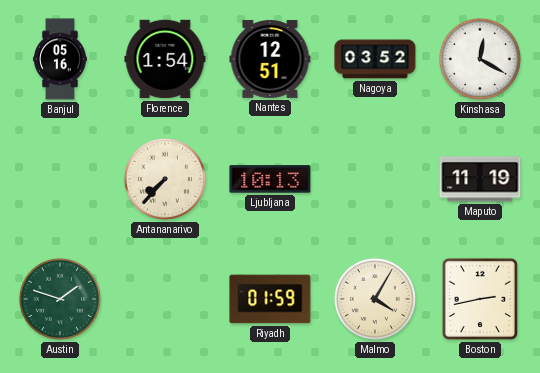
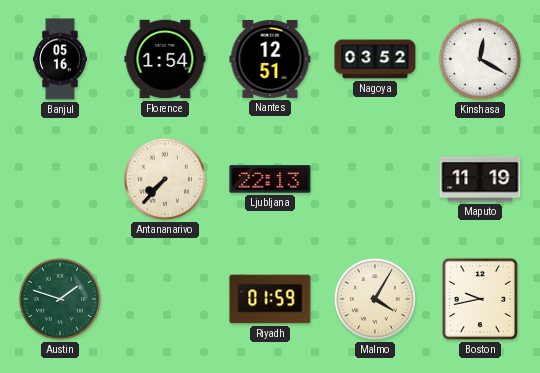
Ljubljana: 10:13 -> 22:13 (270, 179)
Boston: 2:43 -> 9:43 (480, 299)
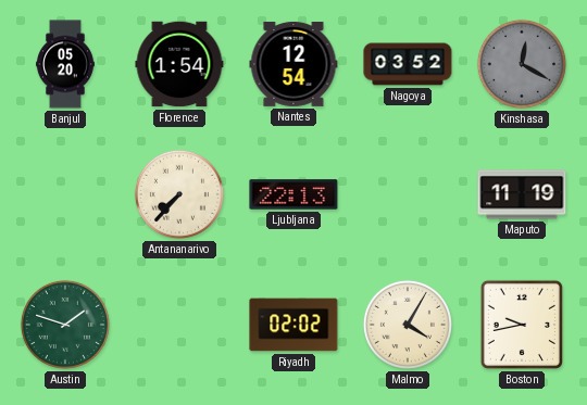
Banjul: 05:16 -> 05:20 (65, 64)
Nantes: 12:51 -> 12:54 (293, 64)
Kinshasa dial: white -> grey (522, 64)
Riyadh: 01:59 -> 02:02 (293, 325)
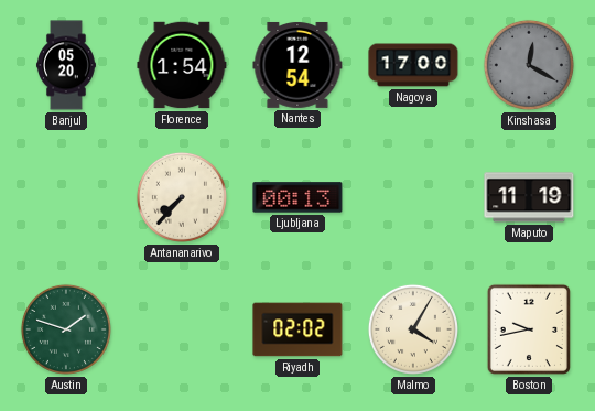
Nagoya: 03:52 -> 17:00 (413, 65)
Ljubljana: 22:13 -> 00:13 (297, 197)
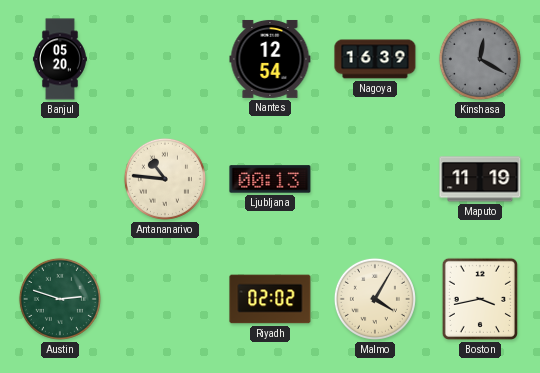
Florence: 1:54 -> none (182, 65)
Nagoya: 17:00 -> 16:39 (375, 59)
Antananarivo: 7:37 -> 10:46 (165, 179)
Austin: 1:48 -> 2:48 (60, 299)
Boston: 9:43 -> 3:43 (480, 299)
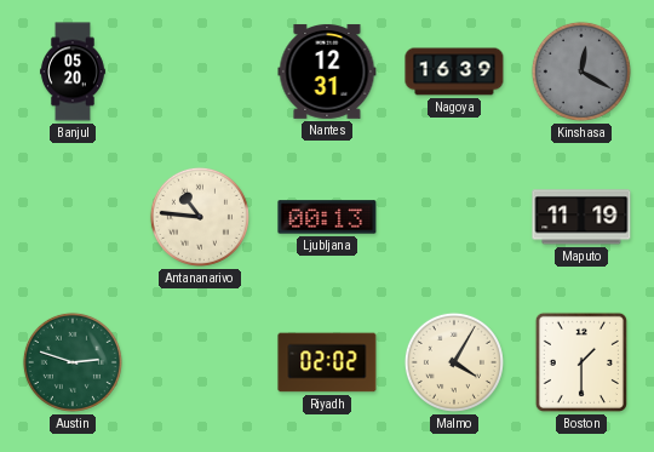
Nantes: 12:54 -> 12:31 (327, 71)
Boston: 3:43 -> 1:30 (581, 362)
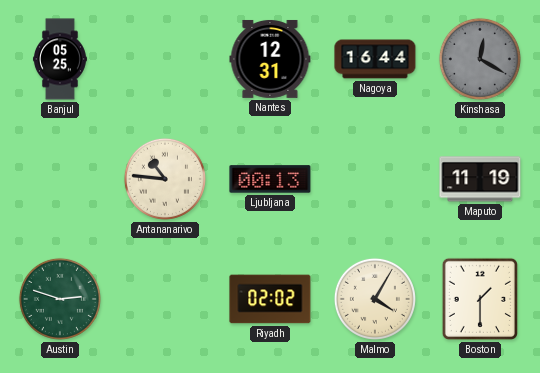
Banjul: 05:20 -> 05:25 (60, 59)
Nagoya: 16:39 -> 16:44 (375, 59)
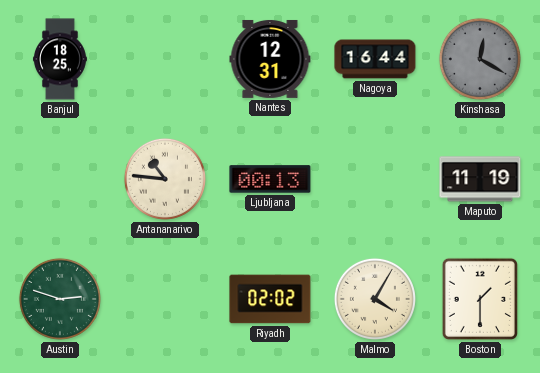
Banjul: 05:25 -> 18:25 (60, 59)
